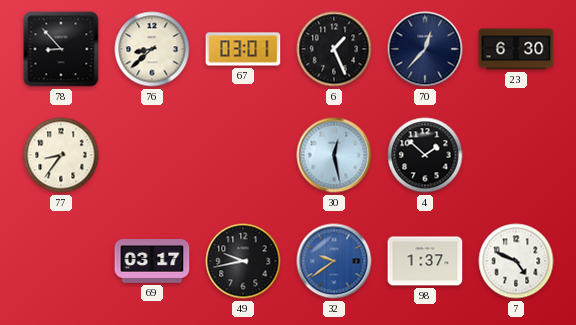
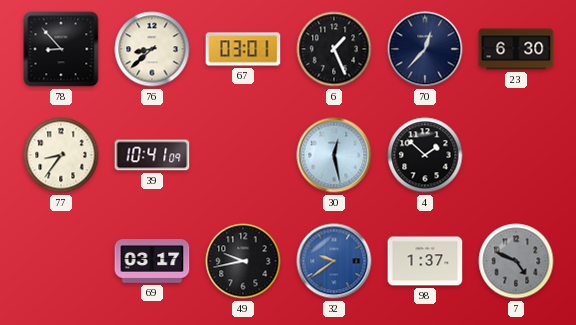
39: none -> 10:41 (152, 155)
7 dial: white -> grey (516, 261)
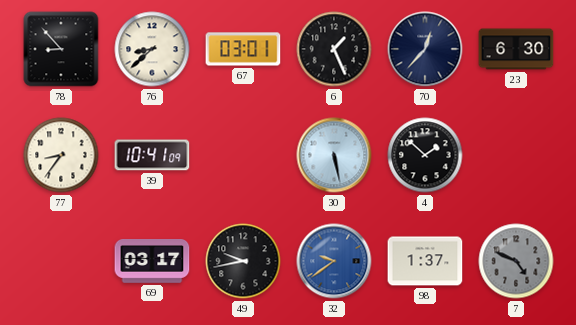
30: 12:28 -> 5:28 (334, 155)
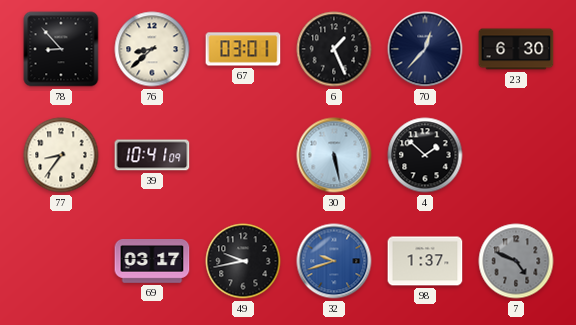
32: 9:39 -> 9:42 (334, 261)
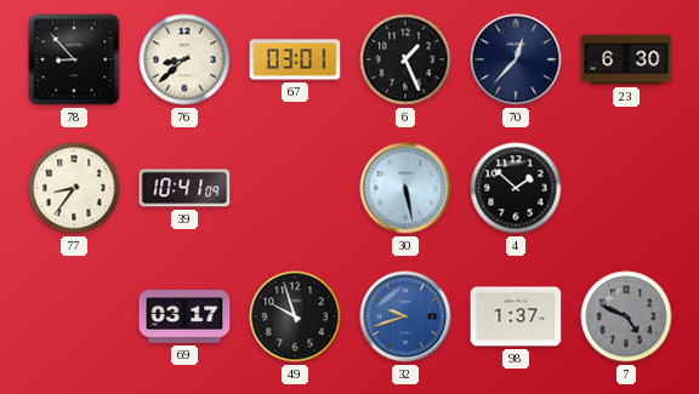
49: 9:43 -> 9:57 (295, 316)
